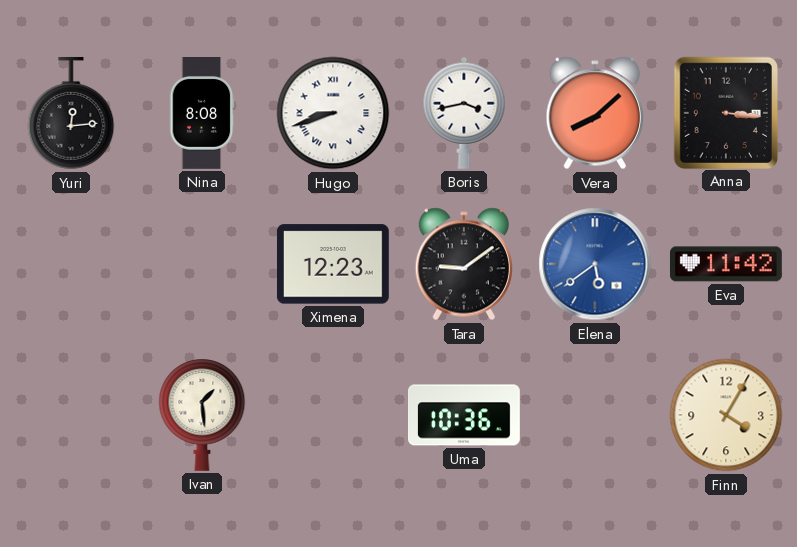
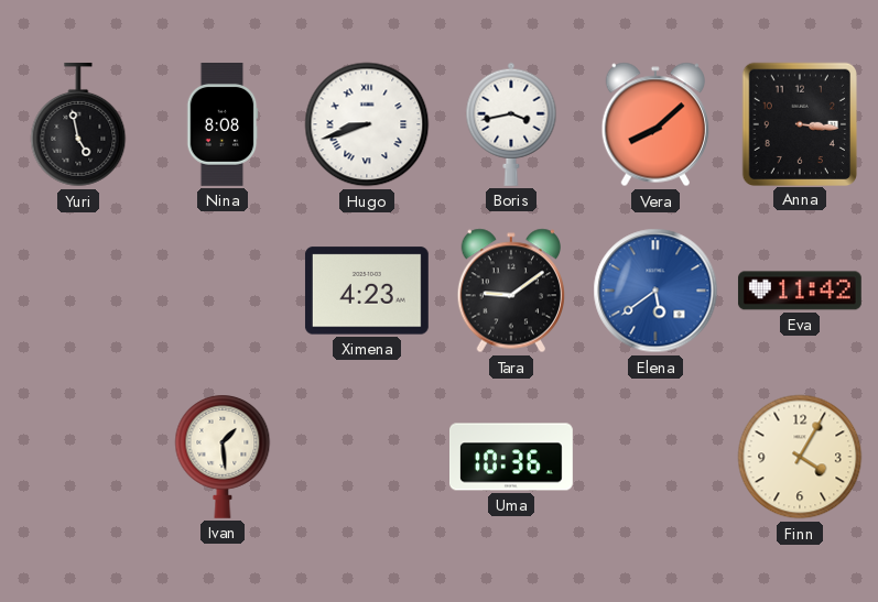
Yuri: 12:14 -> 4:58 (78, 124)
Ximena: 12:23 -> 4:23 (367, 291)
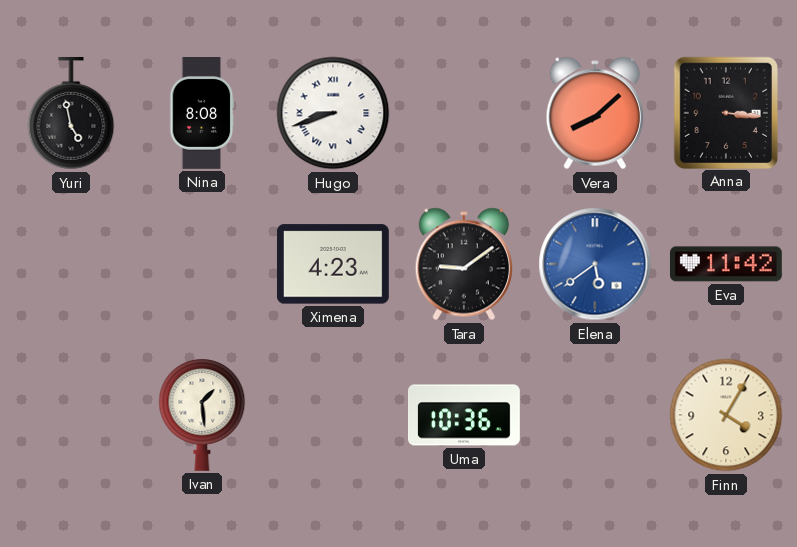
Boris: 3:43 -> none (511, 124)
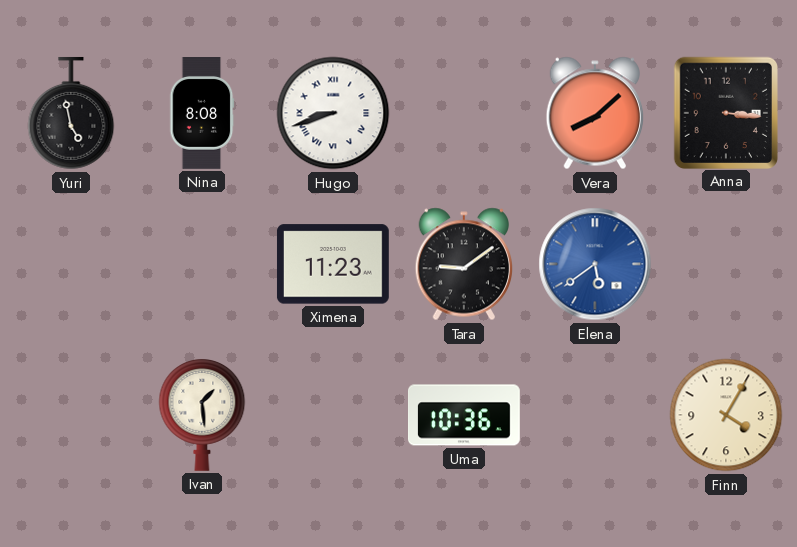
Ximena: 4:23 -> 11:23 (333, 264)
Eva: 11:42 -> none (726, 264)
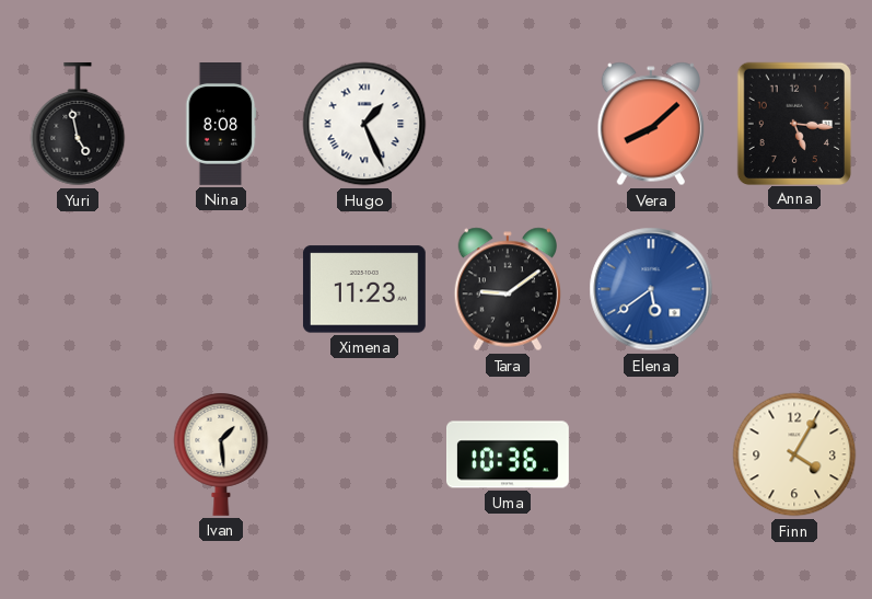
Hugo: 8:42 -> 1:26 (364, 124)
Anna: 3:16 -> 5:16 (793, 123)
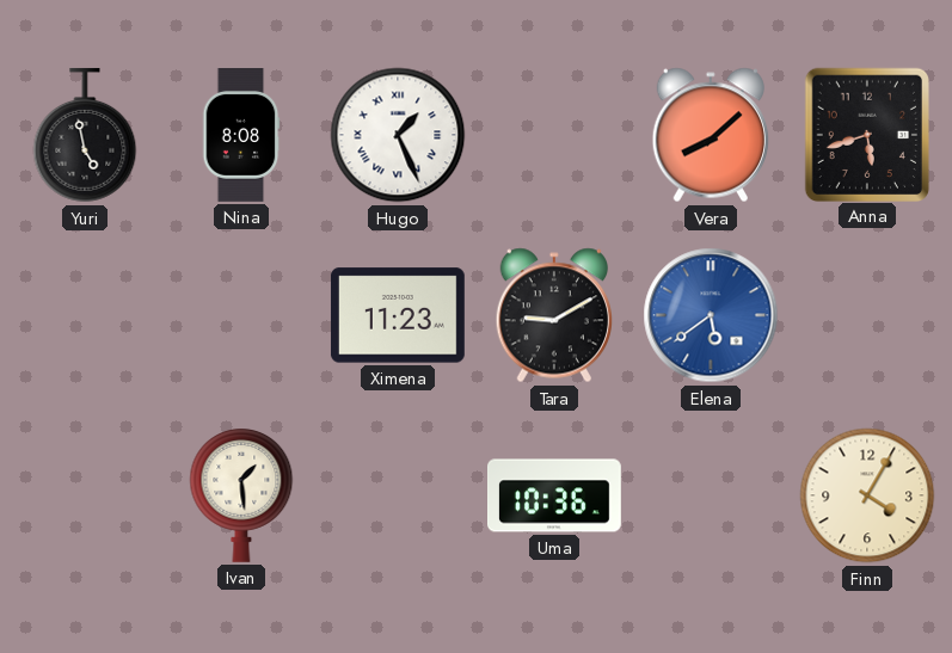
Anna: 5:16 -> 5:42 (866, 134)
Tara: 9:09 -> 9:10 (553, 315)
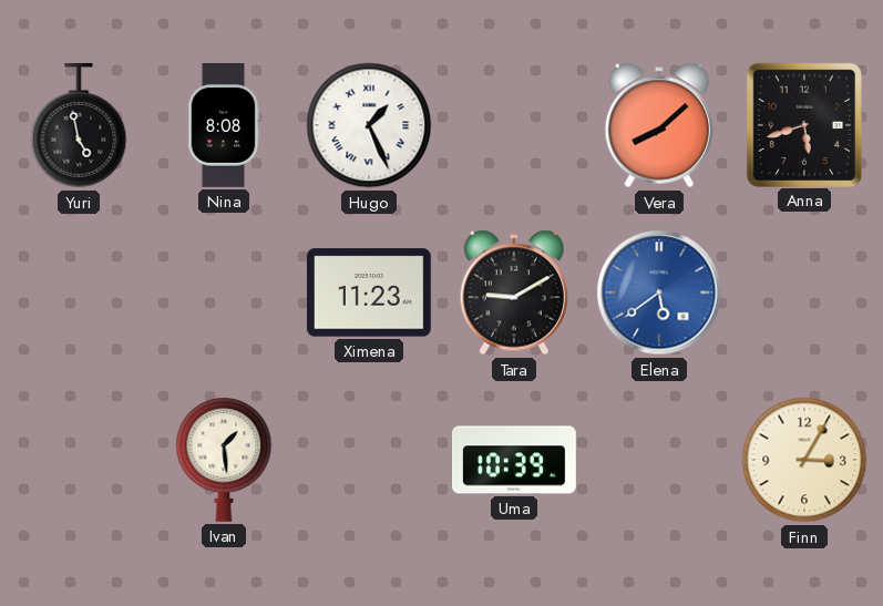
Uma: 10:36 -> 10:39 (515, 460)
Finn: 4:05 -> 3:05 (804, 460)
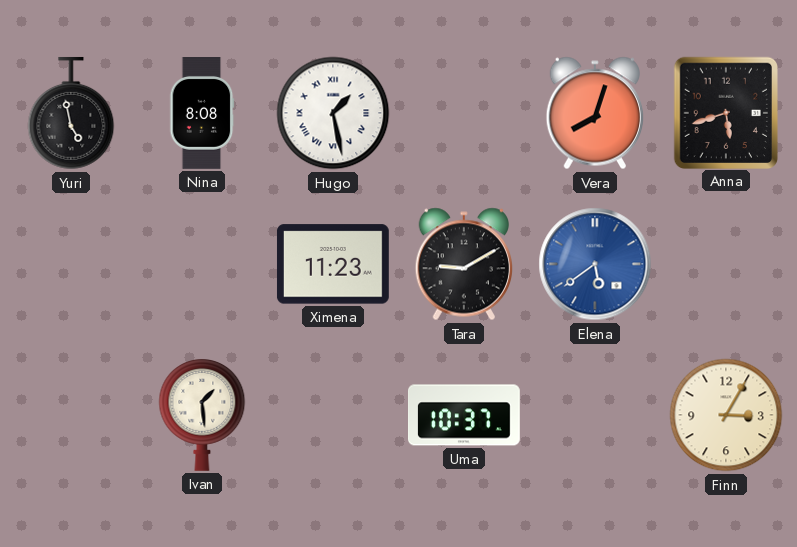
Hugo: 1:26 -> 1:28 (333, 113)
Vera: 8:08 -> 8:03 (594, 113)
Uma: 10:39 -> 10:37 (465, 415)
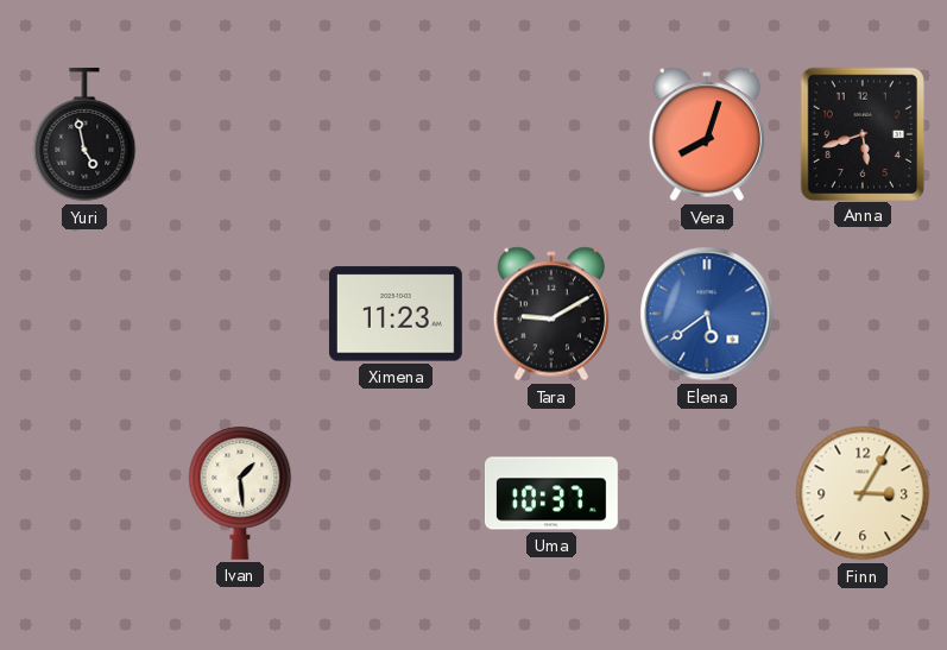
Nina: 8:08 -> none (202, 114)
Hugo: 1:28 -> none (333, 113)
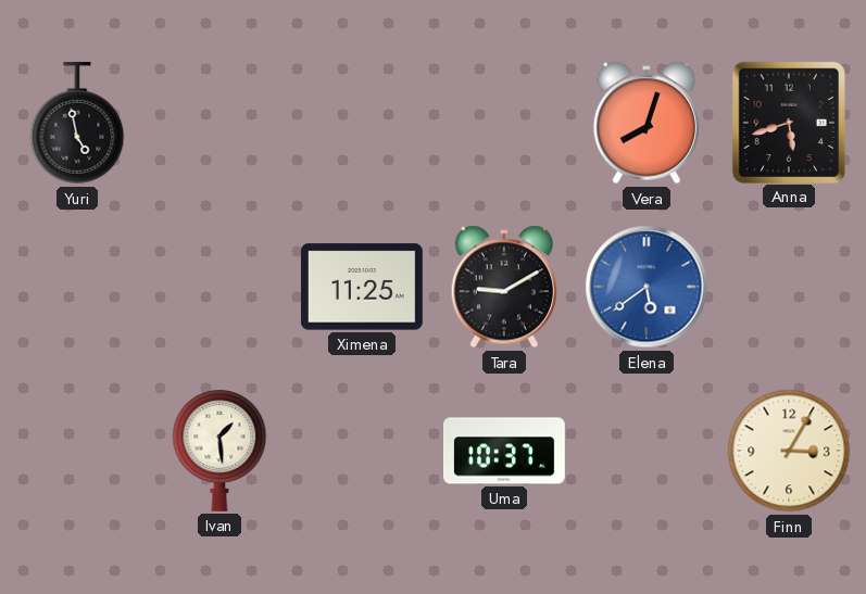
Ximena: 11:23 -> 11:25 (362, 287)
